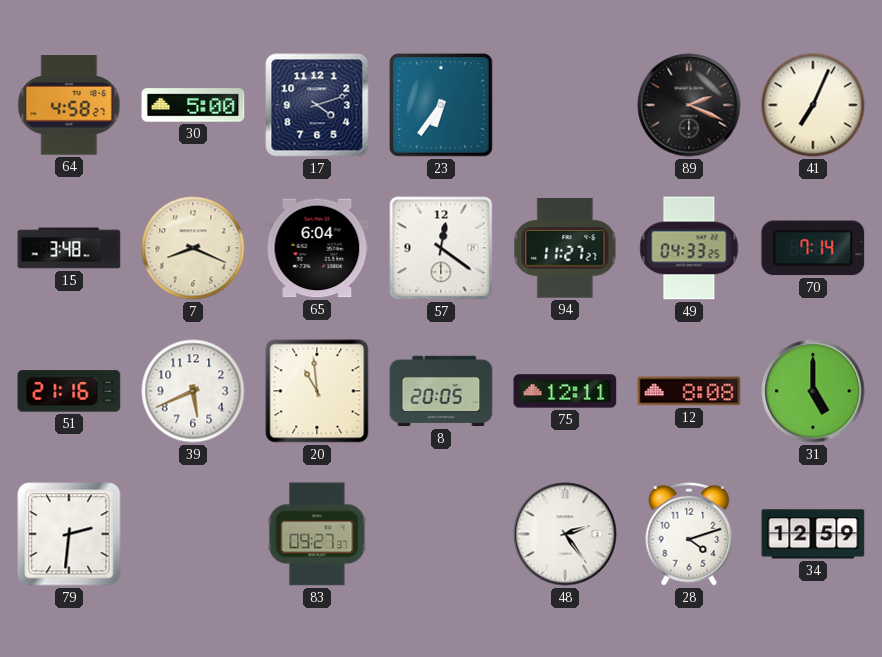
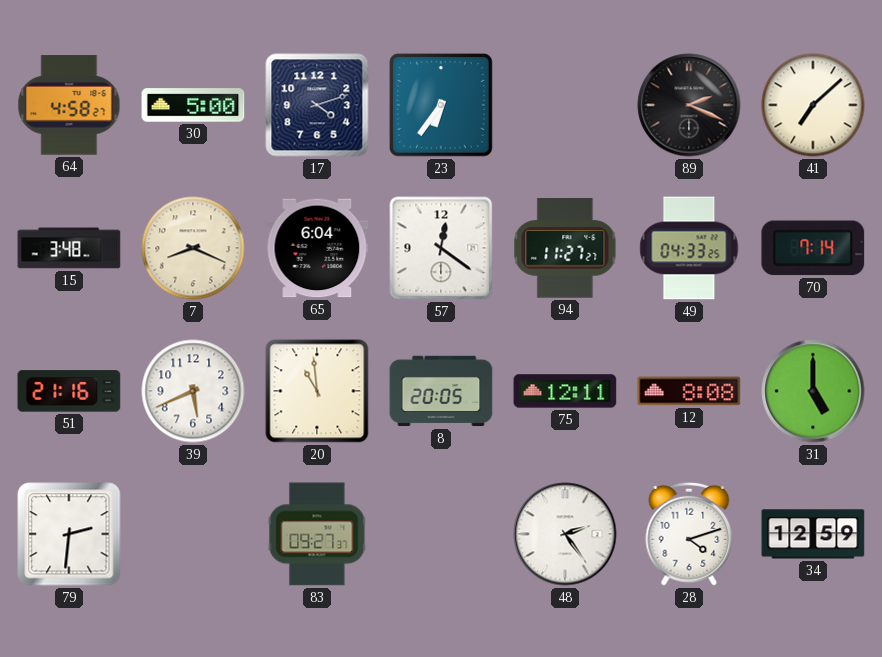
41: 7:04 -> 7:08 (813, 105)
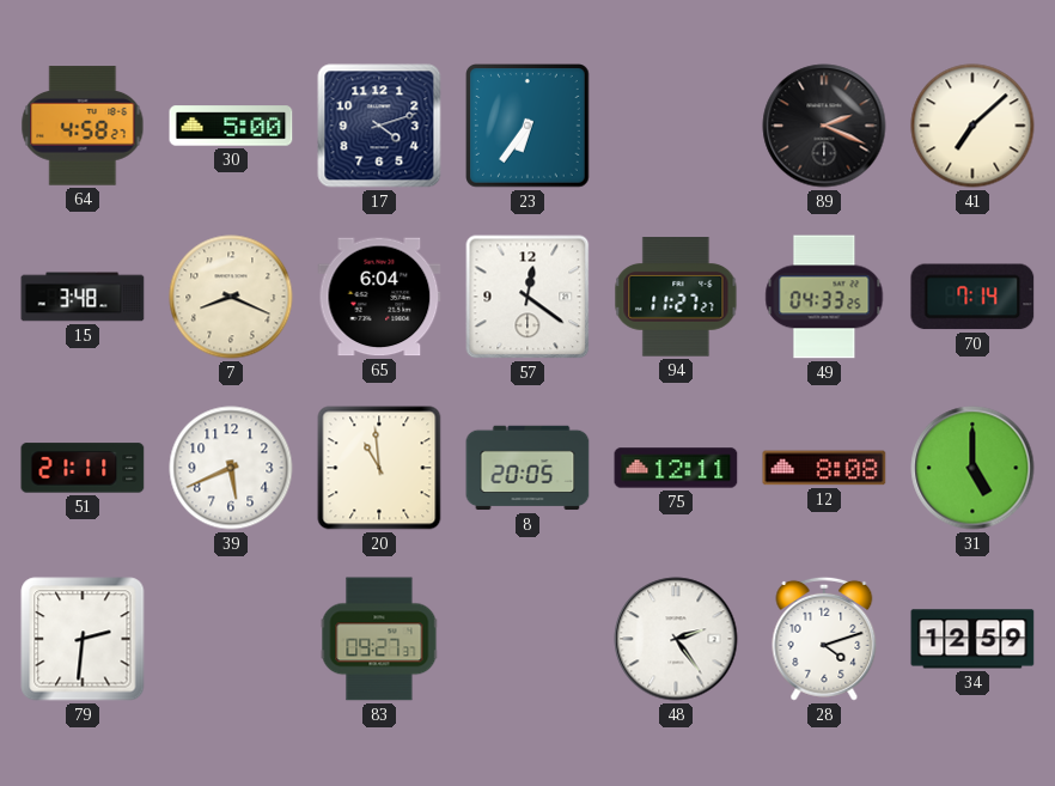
51: 21:16 -> 21:11 (83, 468)
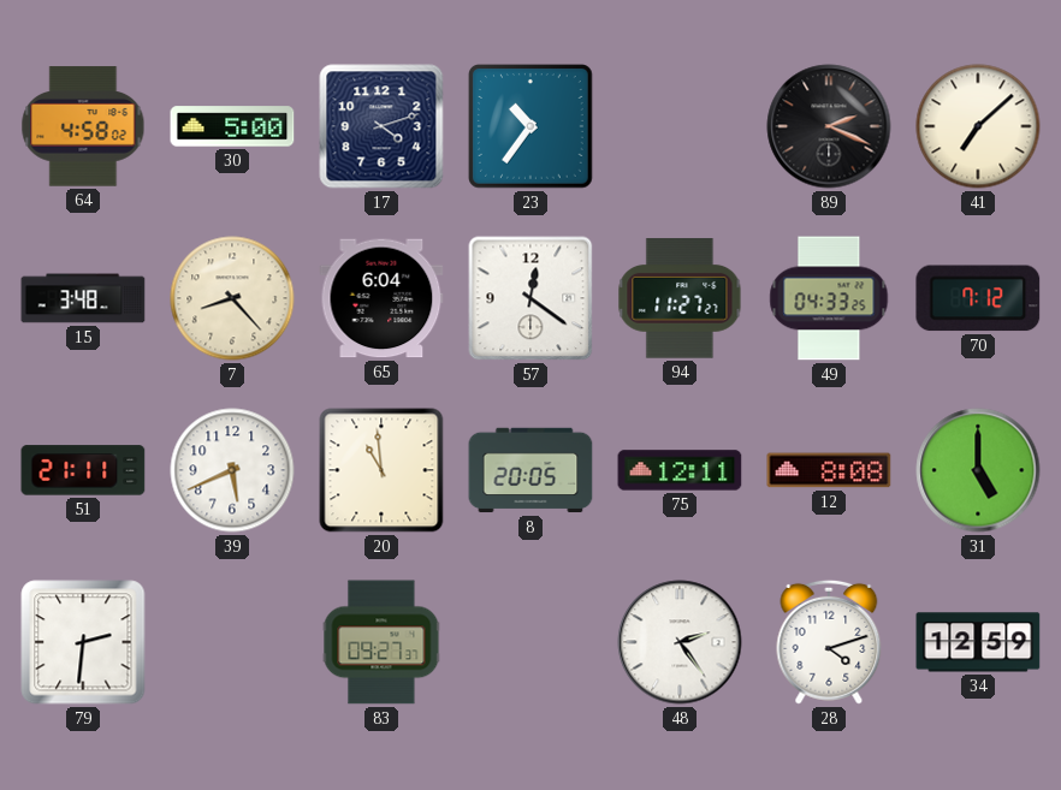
64: 4:58:27 -> 4:58:02 (83, 126)
23: 6:36 -> 10:36 (532, 127)
7: 8:19 -> 8:23 (232, 298)
70: 7:14 -> 7:12 (978, 298)
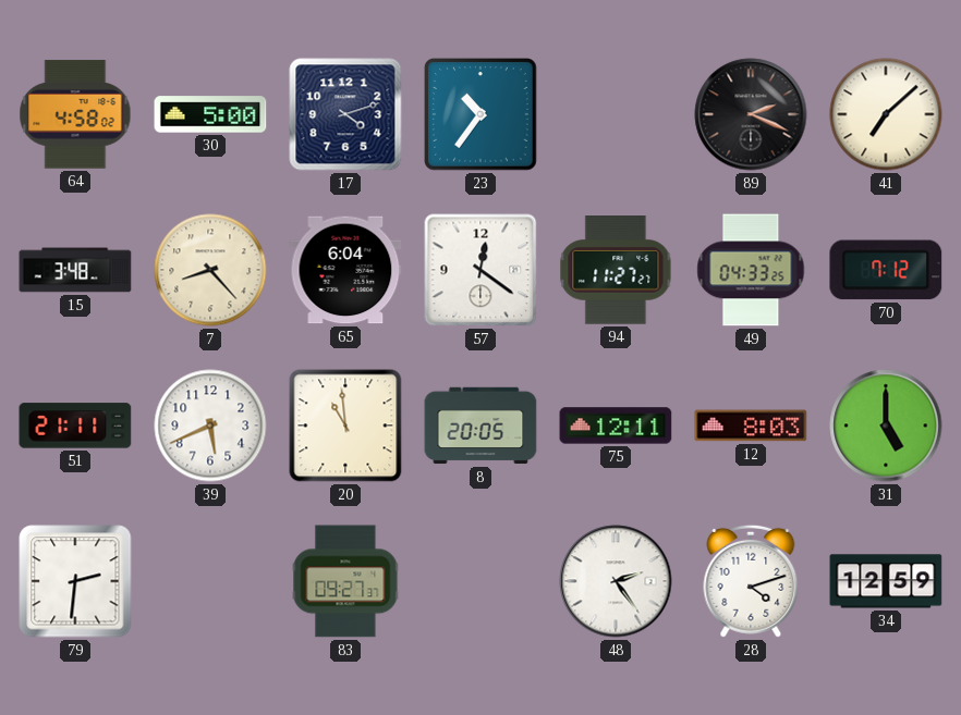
12: 8:08 -> 8:03 (751, 426)
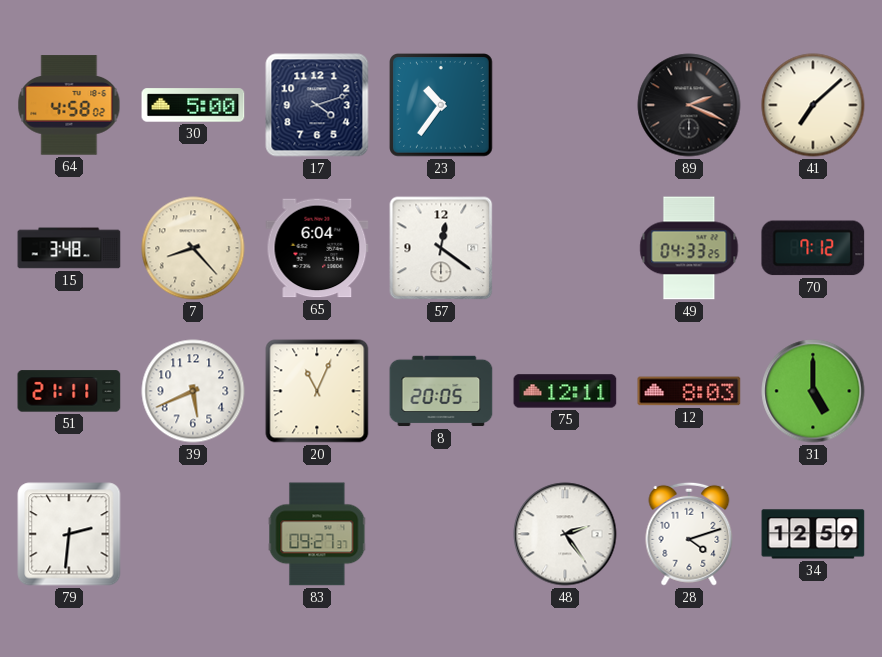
94: 11:27 -> none (616, 270)
20: 10:59 -> 11:04 (317, 391)
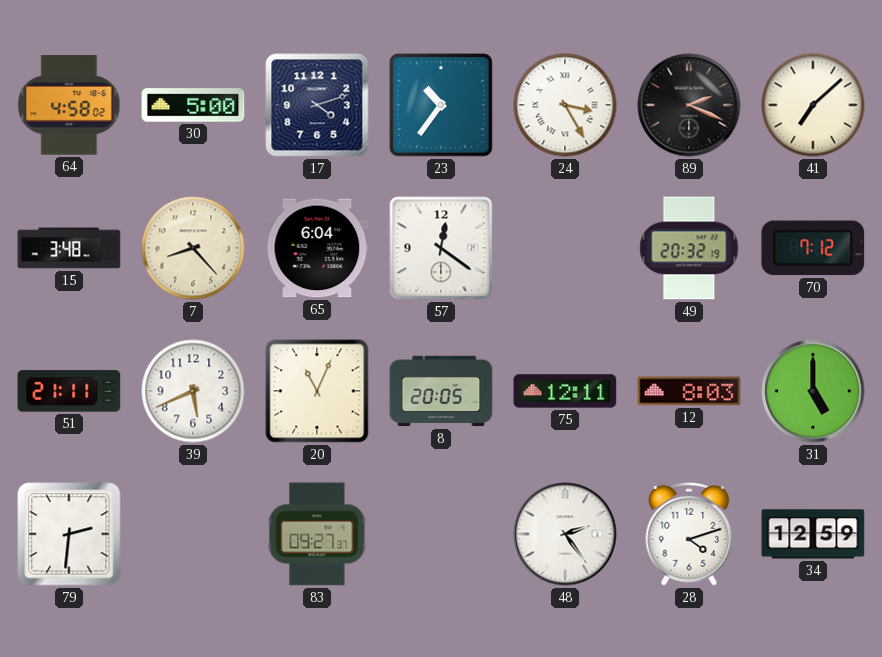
24: none -> 3:25 (565, 105)
49: 04:33 -> 20:32 (689, 248)
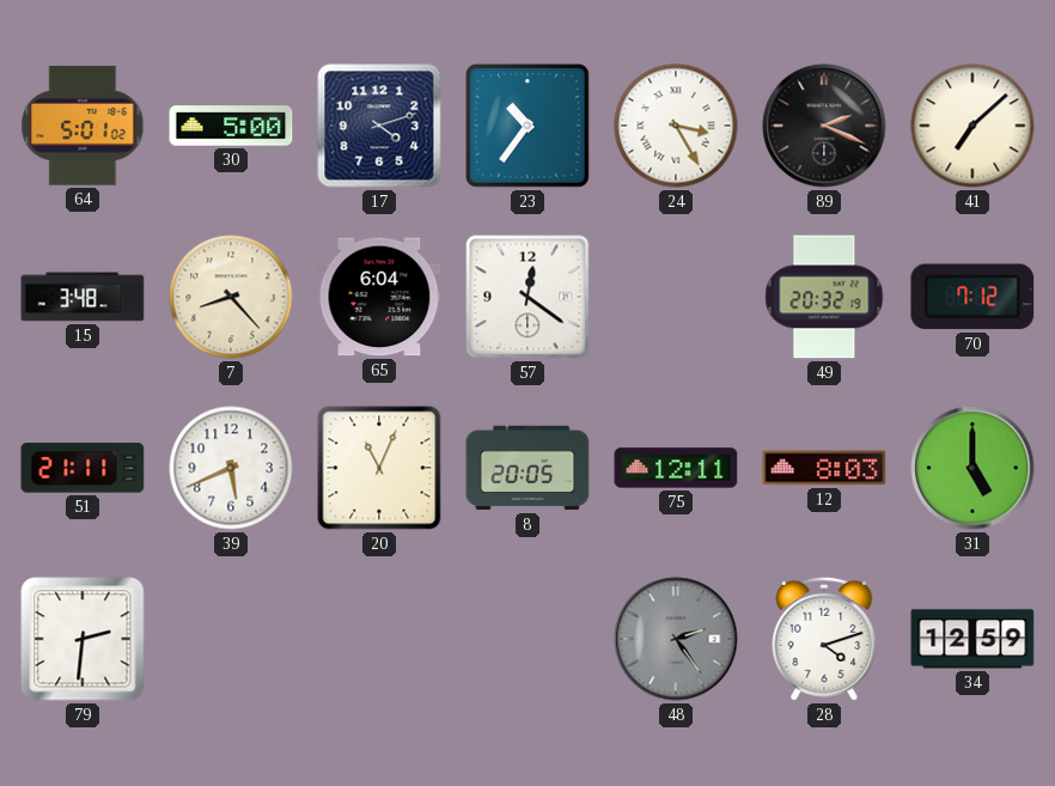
64: 4:58 -> 5:01 (83, 126)
83: 09:27 -> none (317, 534)
48 dial: white -> grey (676, 639)
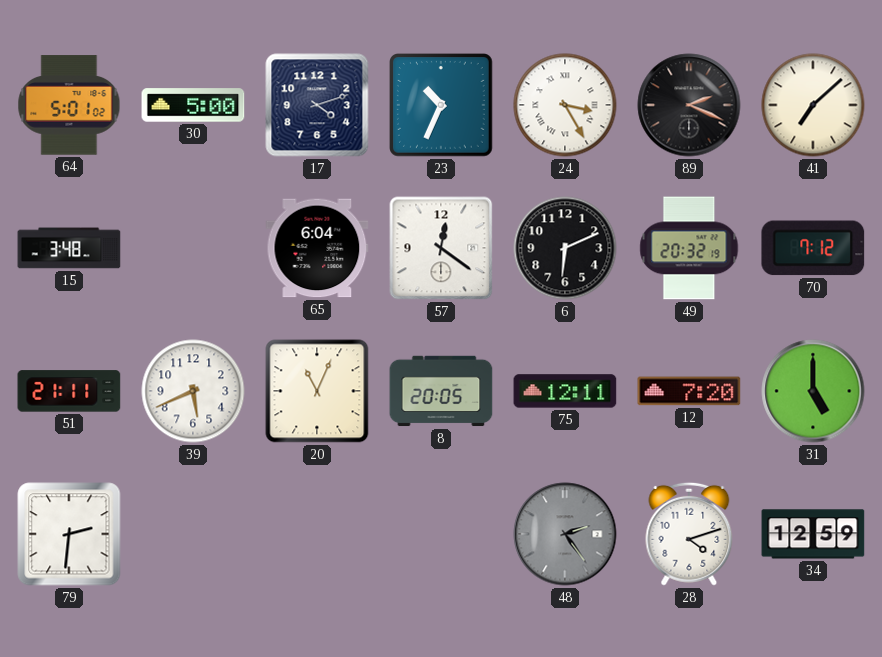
23: 10:36 -> 10:34 (442, 106)
7: 8:23 -> none (231, 297)
6: none -> 6:11 (565, 248)
12: 8:03 -> 7:20 (689, 391)
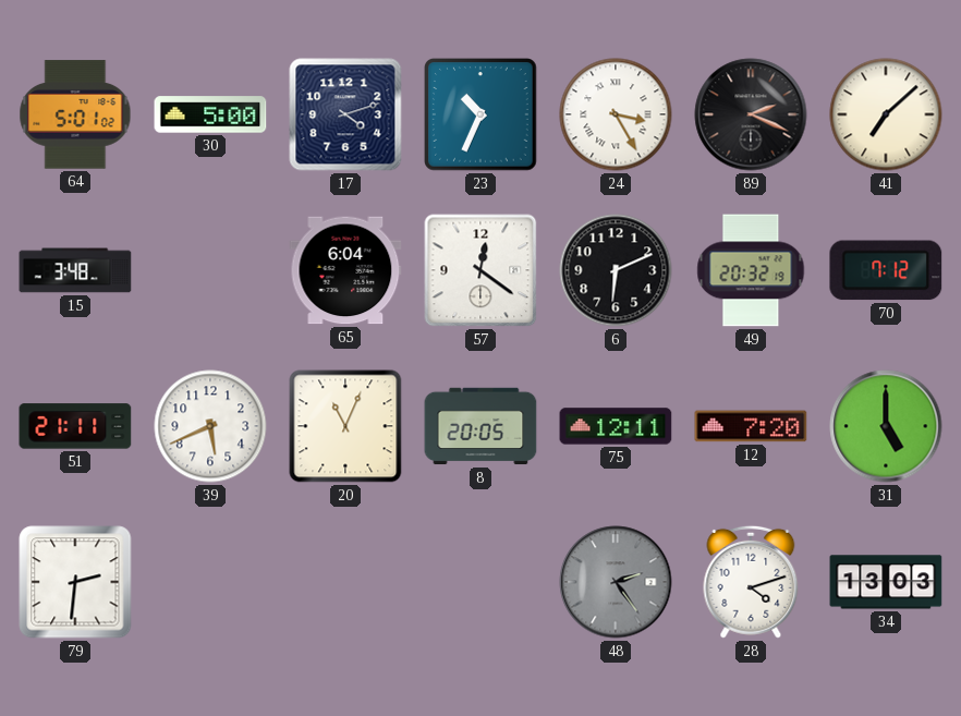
34: 12:59 -> 13:03 (886, 582)
